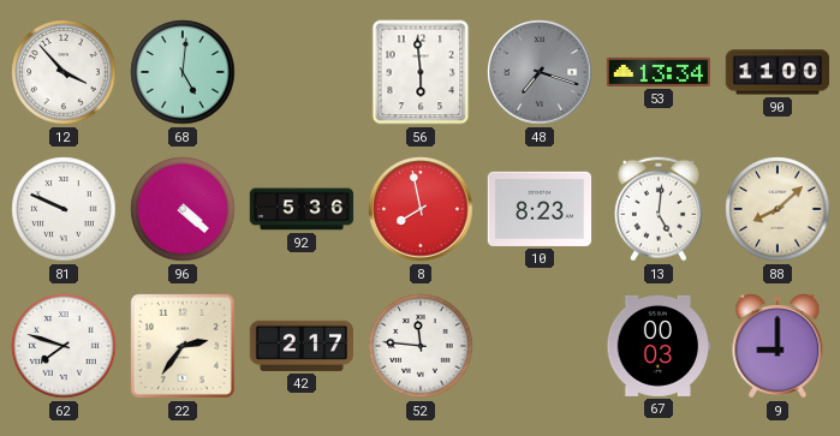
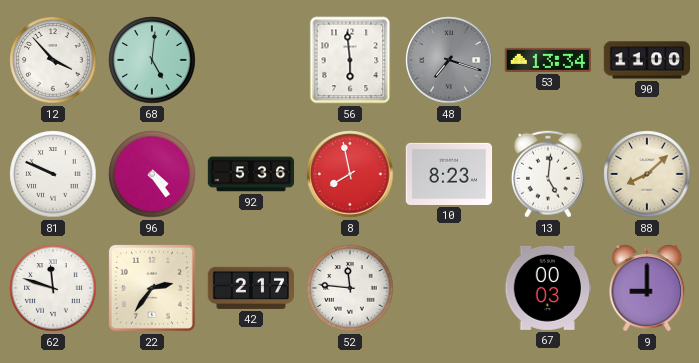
96: 4:22 -> 4:24 (152, 174)
62: 7:48 -> 11:48 (53, 288)
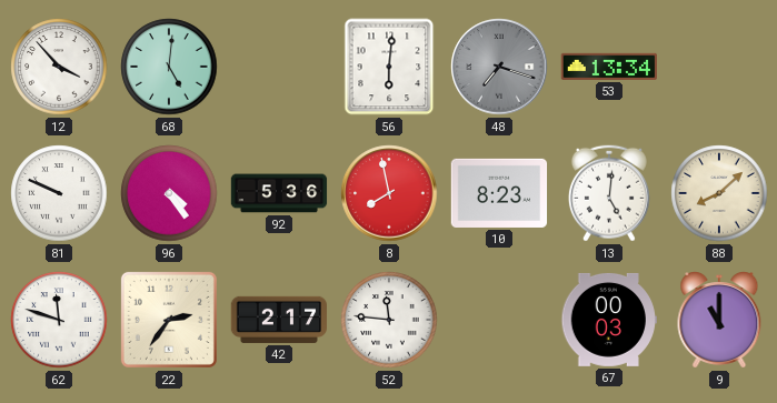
56: 5:59 -> 6:01 (389, 67)
90: 11:00 -> none (647, 60)
9: 9:00 -> 11:00 (719, 321)
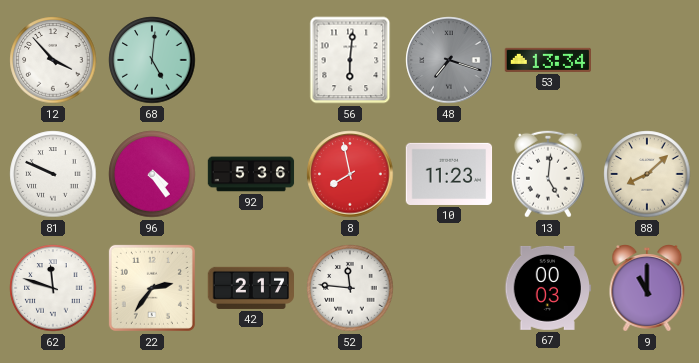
10: 8:23 -> 11:23 (449, 174)
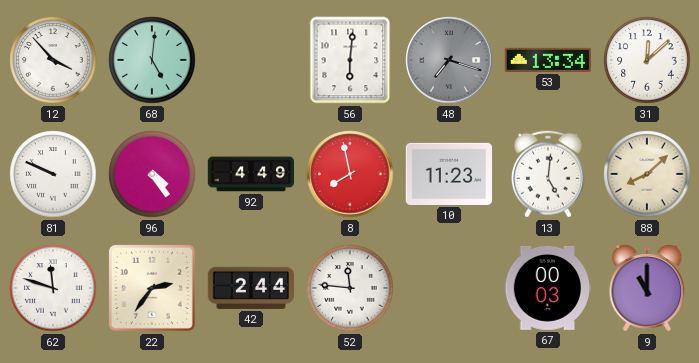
31: none -> 12:08 (647, 60)
92: 5:36 -> 4:49 (251, 174)
42: 2:17 -> 2:44 (251, 288)
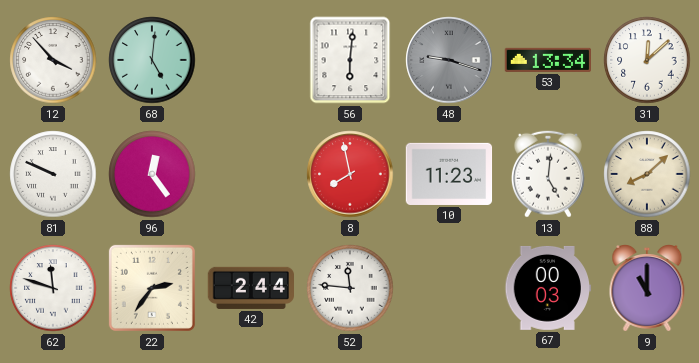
48: 7:18 -> 9:18 (449, 60)
96: 4:24 -> 12:24 (152, 174)
92: 4:49 -> none (251, 174)
